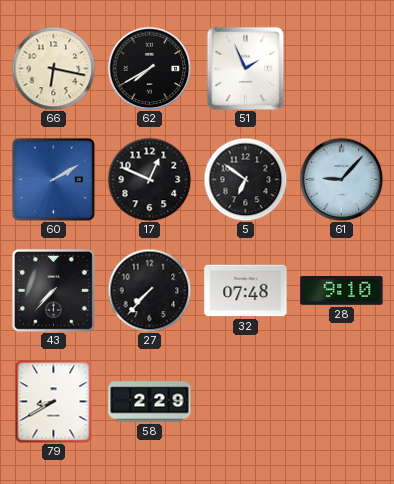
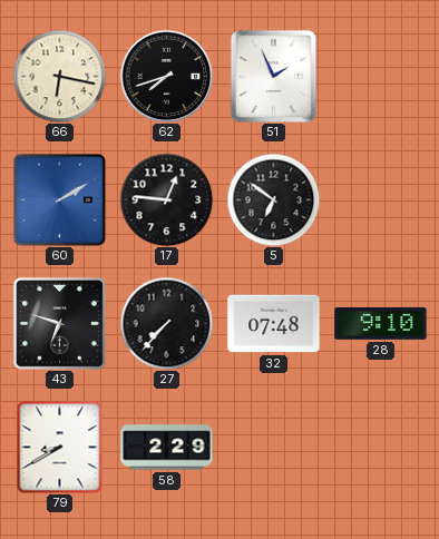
62: 7:40 -> 7:42 (166, 76)
17: 12:49 -> 12:46 (166, 199)
61: 9:07 -> none (341, 179)
43: 7:37 -> 6:48 (59, 323)
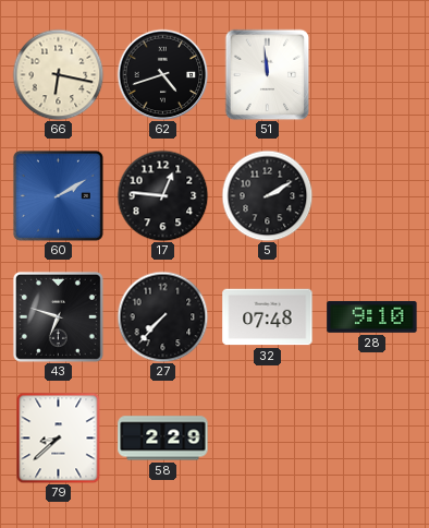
62: 7:42 -> 4:42 (162, 74)
51: 1:56 -> 11:59 (268, 74)
5: 6:51 -> 2:10 (267, 195)
79: 8:40 -> 8:38 (59, 437)
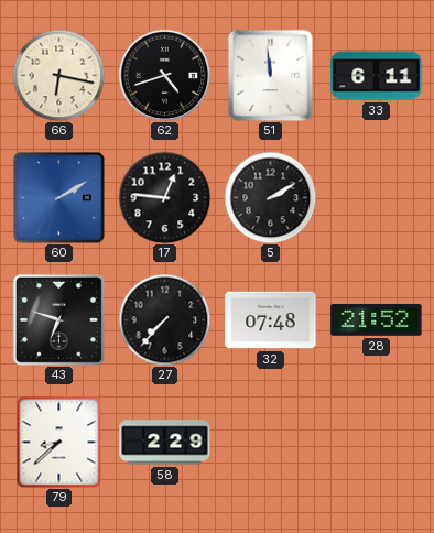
33: none -> 6:11 (377, 76)
28: 9:10 -> 21:52 (377, 319)
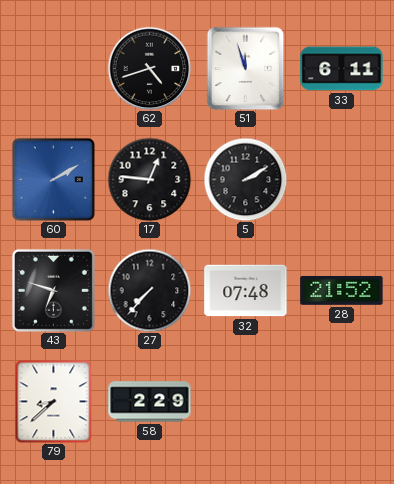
66: 6:17 -> none (58, 75)
51: 11:59 -> 11:57 (246, 68)
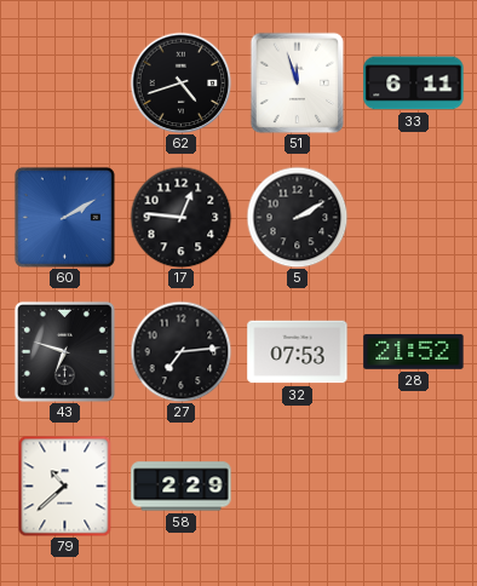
27: 7:37 -> 7:14 (180, 351)
32: 07:48 -> 07:53 (298, 352)
79: 8:38 -> 10:38 (65, 486)
